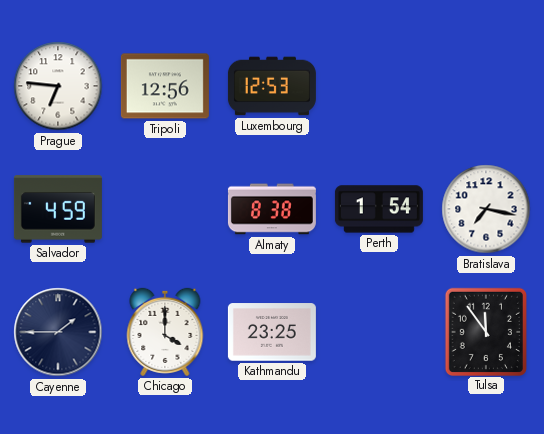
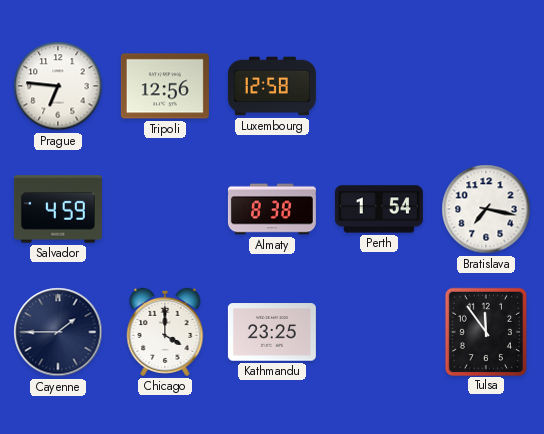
Luxembourg: 12:53 -> 12:58 (272, 86)
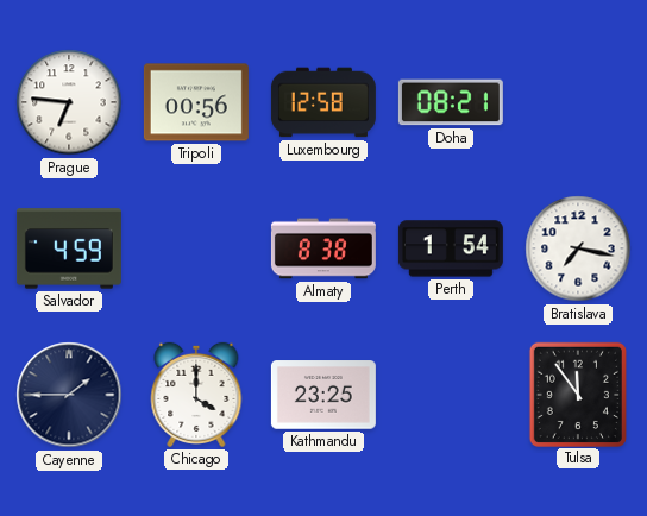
Tripoli: 12:56 -> 00:56 (196, 102)
Doha: none -> 08:21 (451, 102)
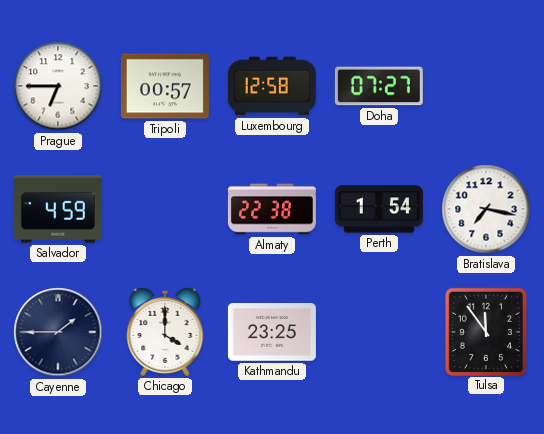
Prague: 6:46 -> 6:45 (58, 86)
Tripoli: 00:56 -> 00:57 (165, 86)
Doha: 08:21 -> 07:27 (379, 86)
Almaty: 8:38 -> 22:38 (272, 209)
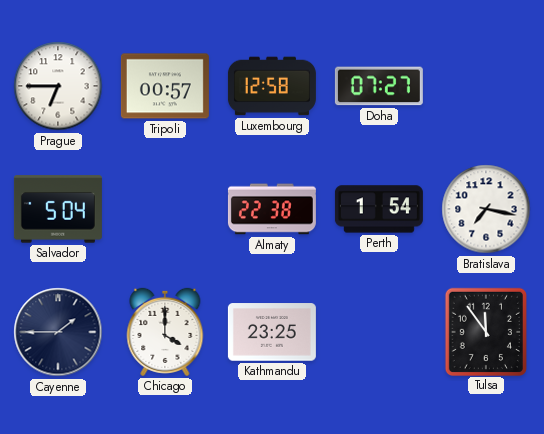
Salvador: 4:59 -> 5:04 (58, 209)
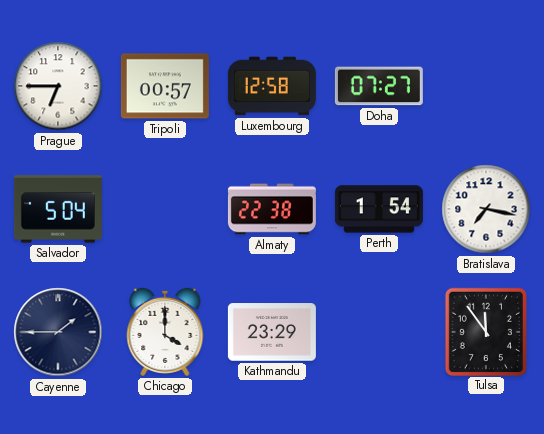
Kathmandu: 23:25 -> 23:29 (272, 332)
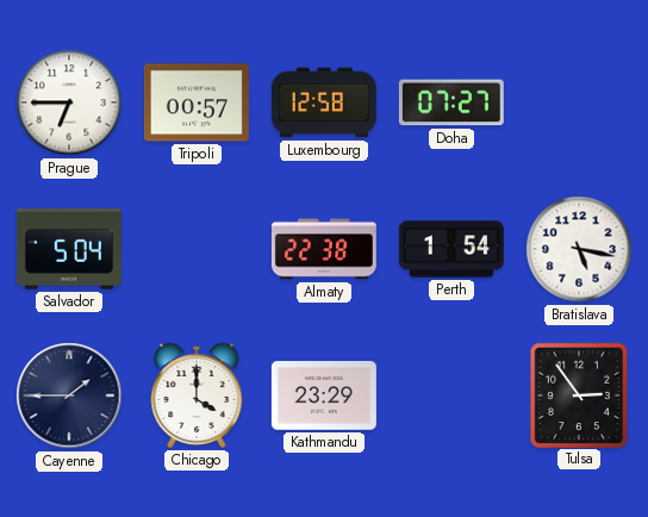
Bratislava: 7:17 -> 5:17 (579, 249)
Tulsa: 11:54 -> 2:54 (578, 394)
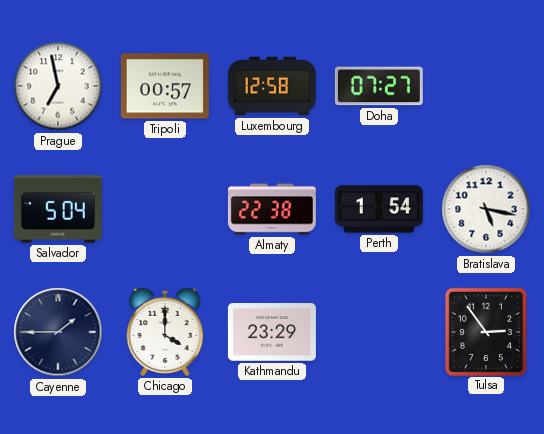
Prague: 6:45 -> 6:58 (58, 86)
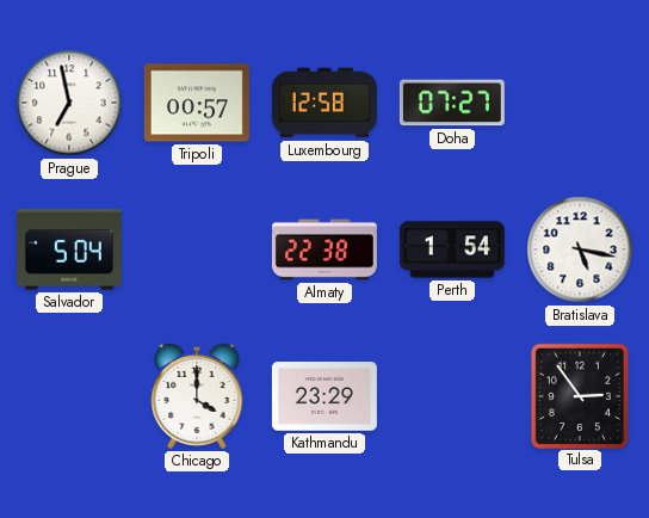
Cayenne: 1:45 -> none (58, 332)
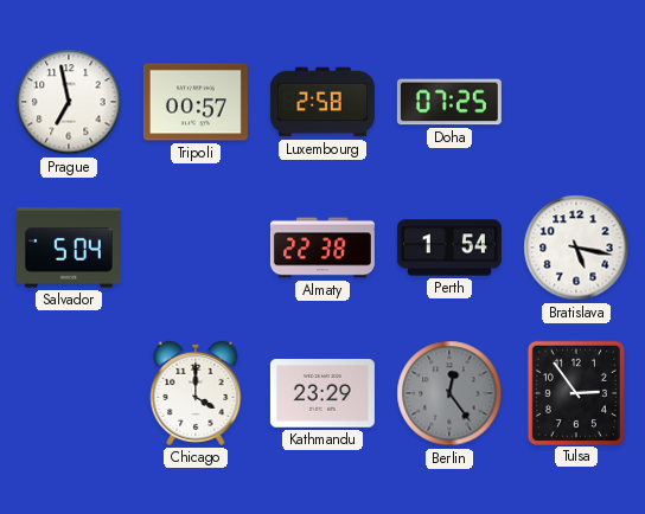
Luxembourg: 12:58 -> 2:58 (322, 102)
Doha: 07:27 -> 07:25 (449, 102)
Berlin: none -> 12:24 (449, 393)
